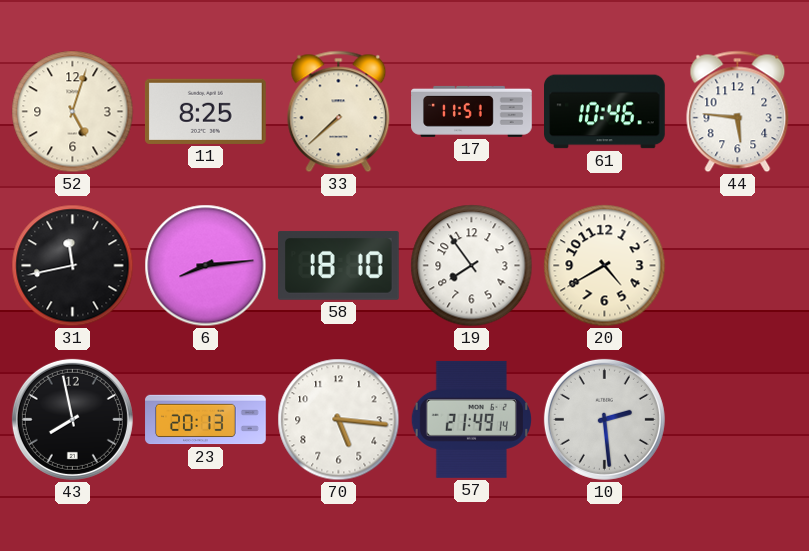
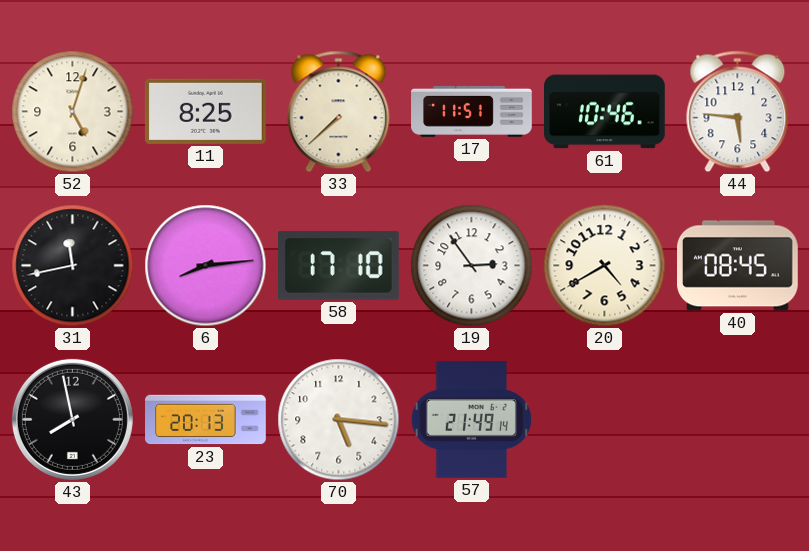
58: 18:10 -> 17:10 (339, 265)
19: 7:54 -> 2:54 (472, 266)
40: none -> 08:45 (738, 266)
10: 2:29 -> none (604, 419)
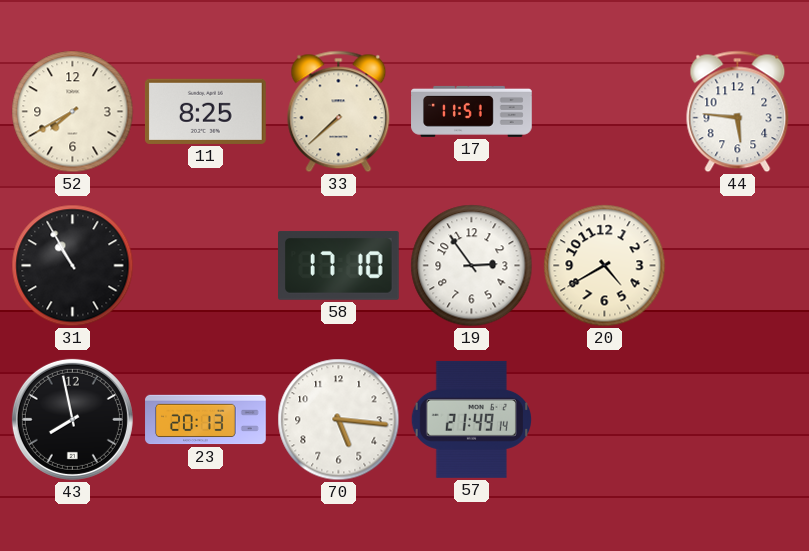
52: 5:03 -> 7:40 (73, 112)
61: 10:46 -> none (605, 112)
31: 11:43 -> 10:55 (73, 266)
6: 8:14 -> none (206, 266)
40: 08:45 -> none (738, 266)
